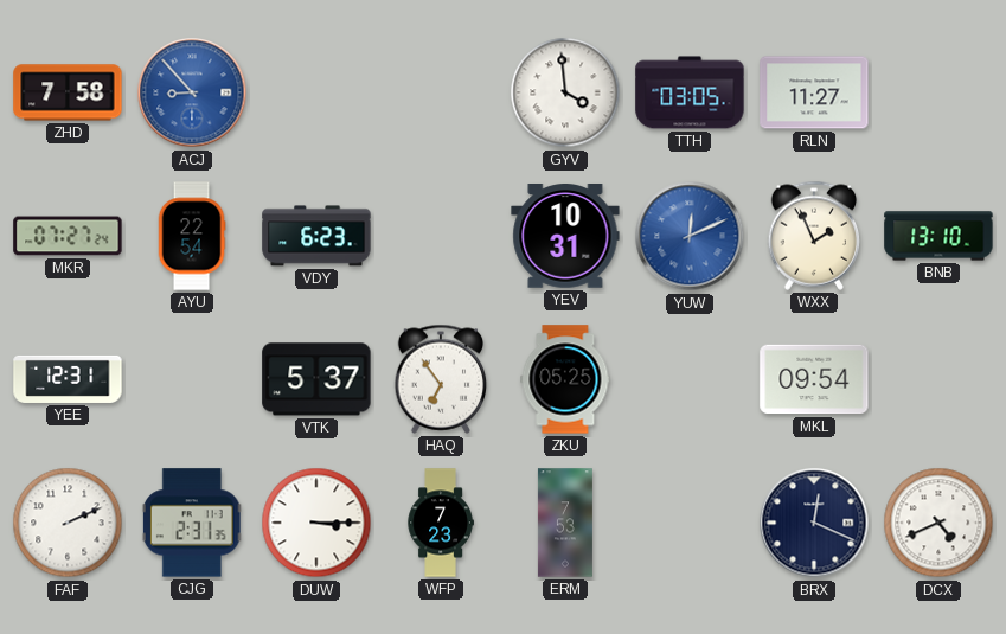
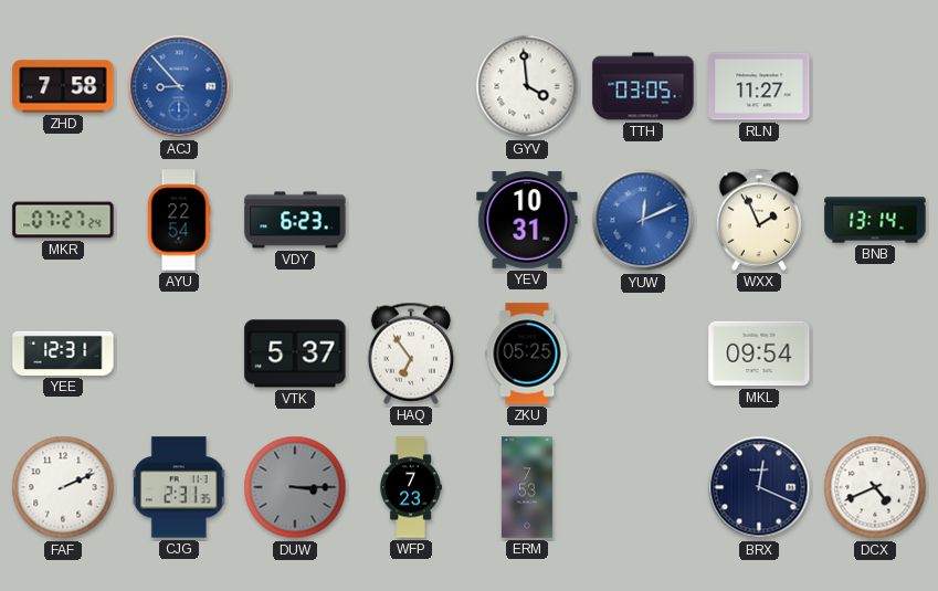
BNB: 13:10 -> 13:14 (875, 220)
DUW dial: white -> grey (295, 487)
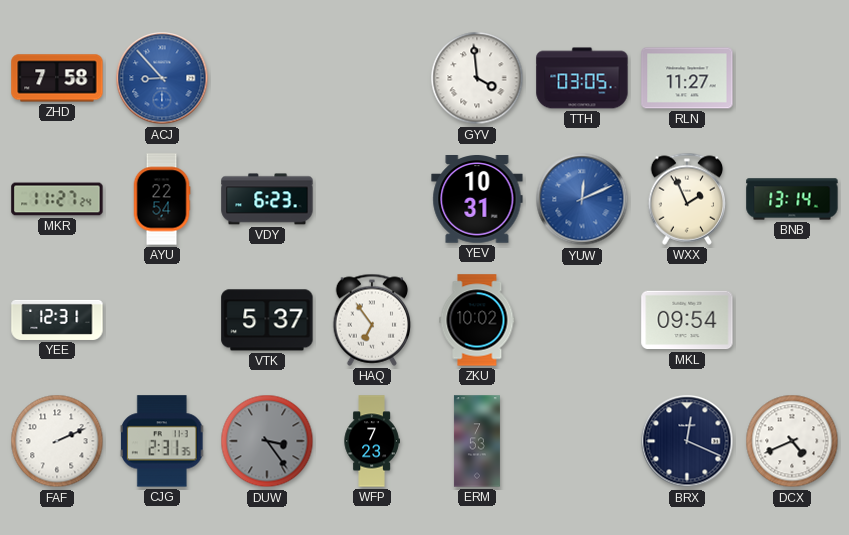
MKR: 07:27 -> 11:27 (57, 199)
ZKU: 05:25 -> 10:02 (477, 320)
DUW: 3:15 -> 3:24 (267, 441)
